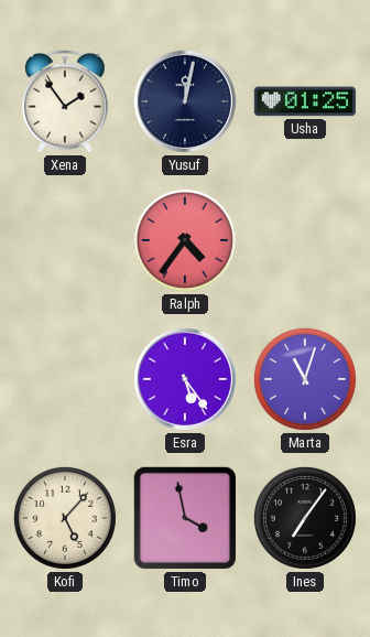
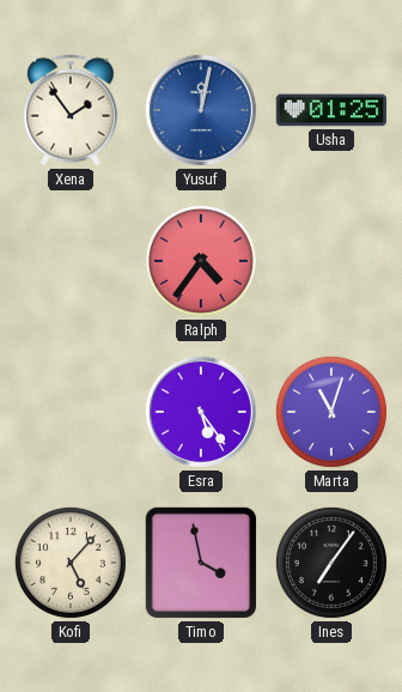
Yusuf dial: navy -> blue (201, 110)
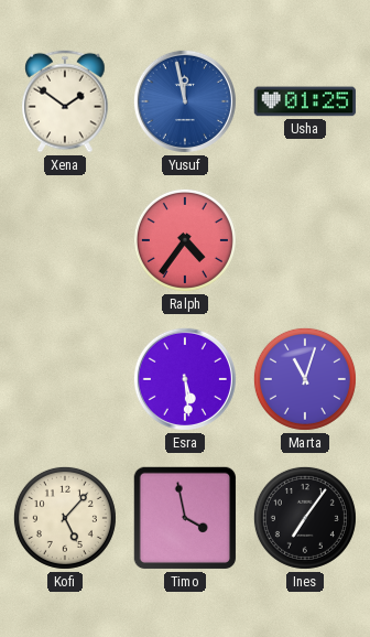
Xena: 1:54 -> 1:51 (65, 101)
Yusuf: 12:02 -> 11:58 (185, 101)
Esra: 5:24 -> 5:29 (185, 379)
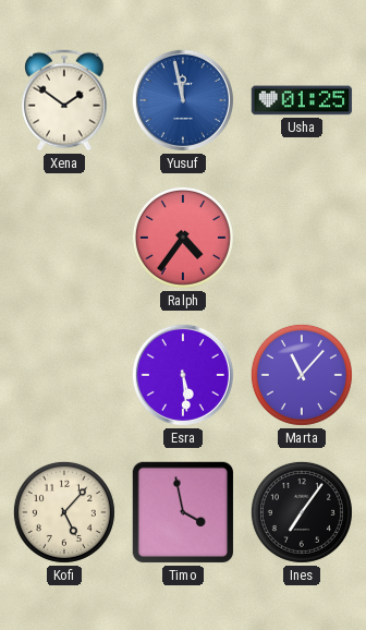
Marta: 11:03 -> 11:07 (302, 375)
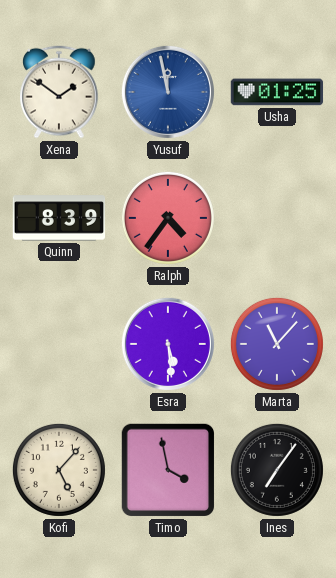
Quinn: none -> 8:39 (59, 218)
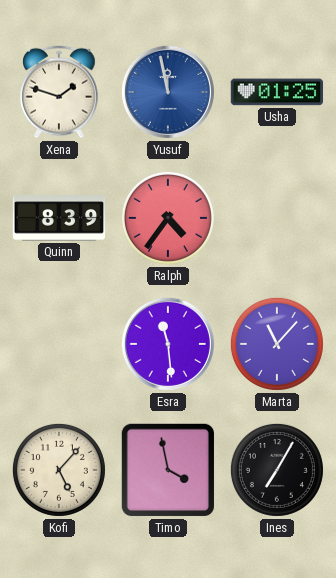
Xena: 1:51 -> 1:48 (59, 92)
Esra: 5:29 -> 11:29 (168, 344)
Ines: 7:06 -> 7:05 (277, 470)
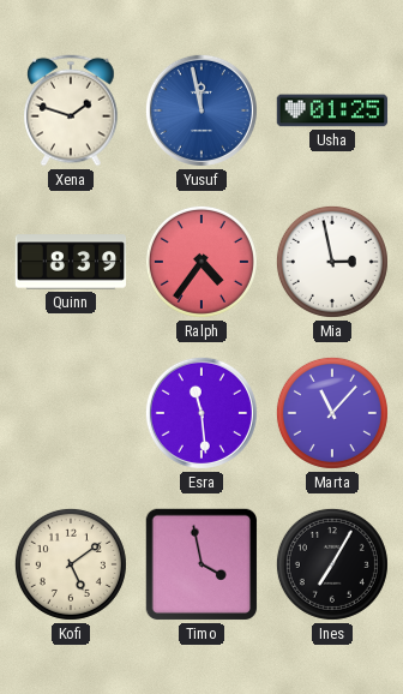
Mia: none -> 2:58 (332, 262)
Kofi: 5:07 -> 5:09 (71, 564)
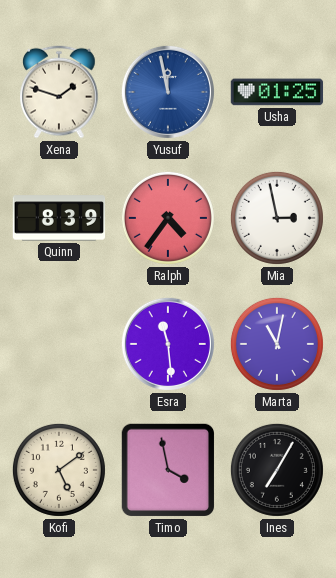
Marta: 11:07 -> 11:02 (277, 344)
